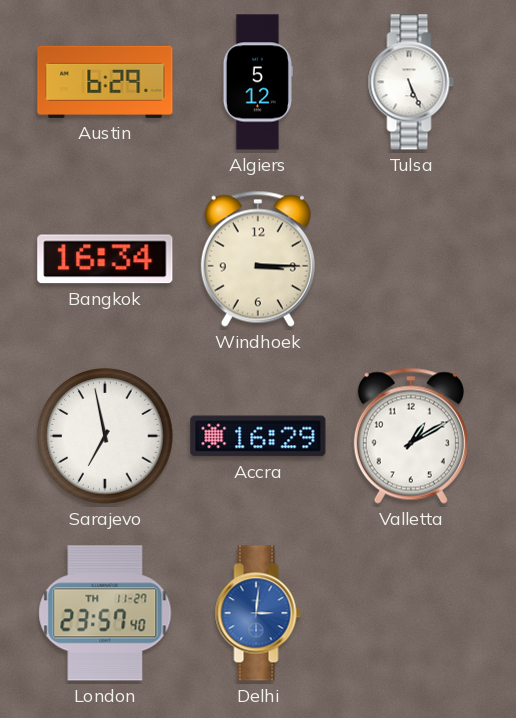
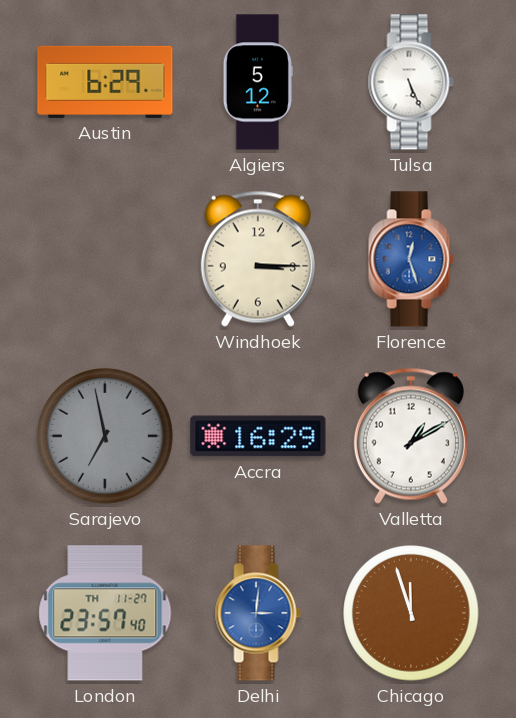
Bangkok: 16:34 -> none (105, 259)
Florence: none -> 12:27 (411, 259)
Sarajevo dial: white -> grey (105, 436)
Chicago: none -> 11:57 (411, 613)
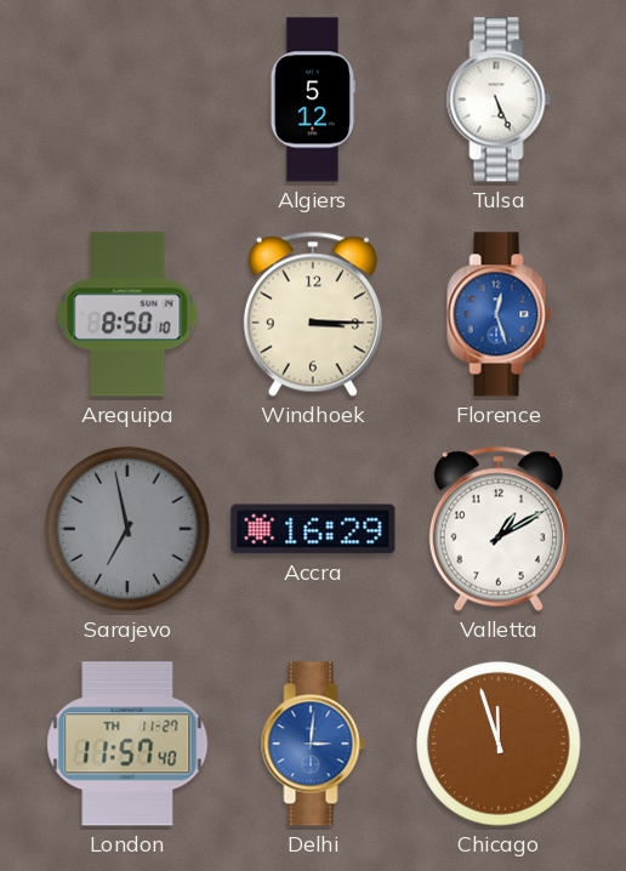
Austin: 6:29 -> none (105, 82)
Arequipa: none -> 8:50 (127, 314)
London: 23:57 -> 11:57 (127, 744)
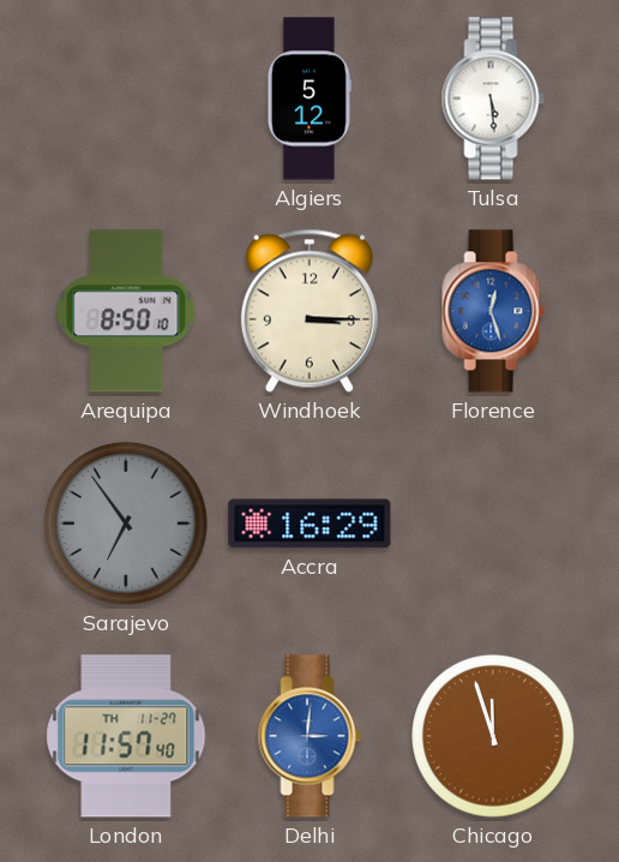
Tulsa: 5:26 -> 5:29 (493, 98)
Sarajevo: 6:58 -> 6:54 (126, 523)
Valletta: 1:10 -> none (499, 529)
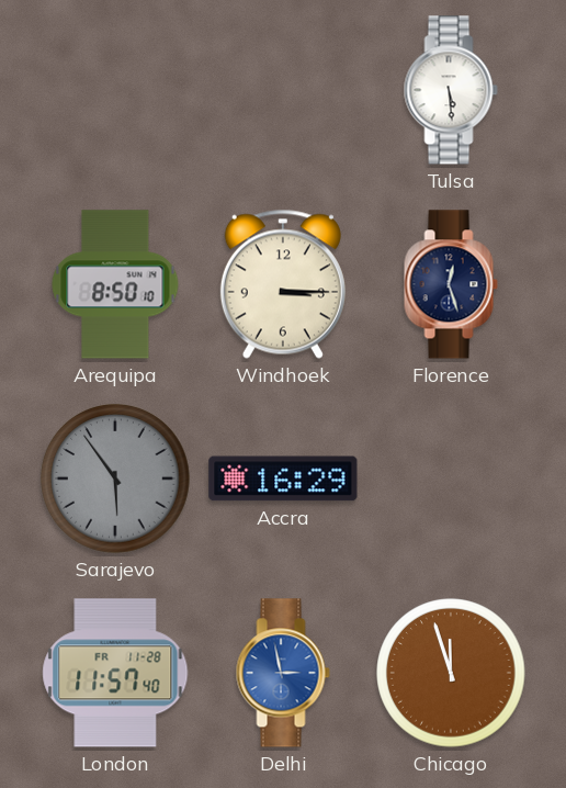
Algiers: 5:12 -> none (309, 98)
Florence dial: blue -> navy (451, 284)
Sarajevo: 6:54 -> 5:54 (115, 479)
London date: TH 11-27 -> FR 11-28 (115, 673)
Delhi: 3:01 -> 2:58 (283, 673)
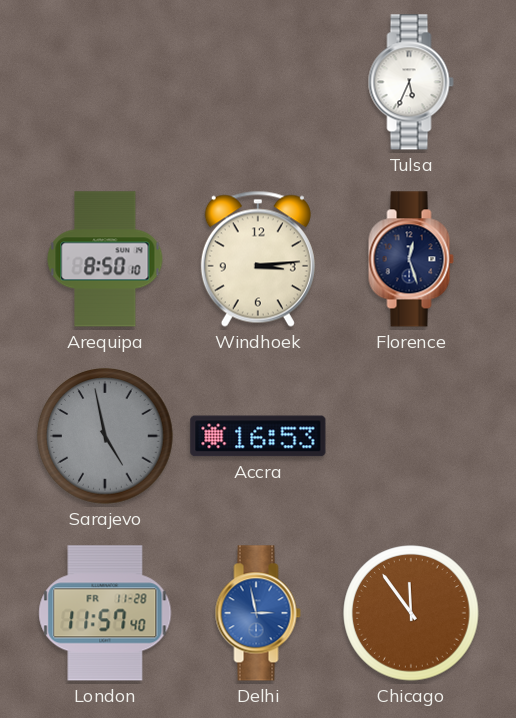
Tulsa: 5:29 -> 5:34 (411, 82)
Windhoek: 3:15 -> 3:14 (258, 259)
Sarajevo: 5:54 -> 4:58 (105, 436)
Accra: 16:29 -> 16:53 (258, 436)
Chicago: 11:57 -> 11:54 (411, 613)
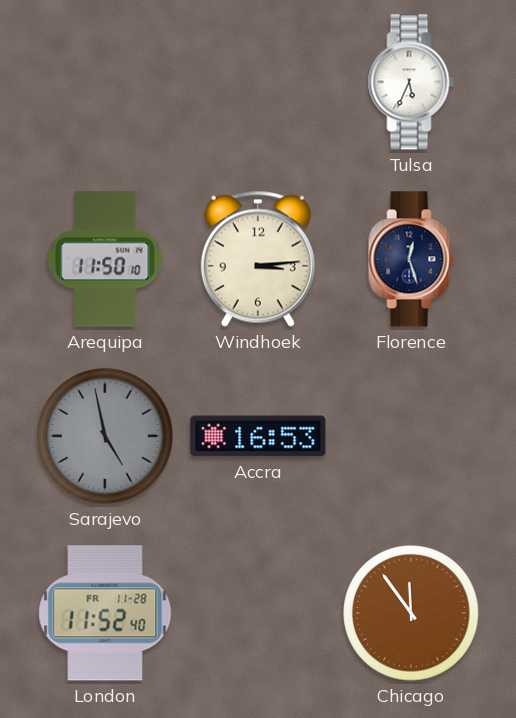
Arequipa: 8:50 -> 11:50 (105, 259)
London: 11:57 -> 11:52 (105, 613)
Delhi: 2:58 -> none (258, 613)
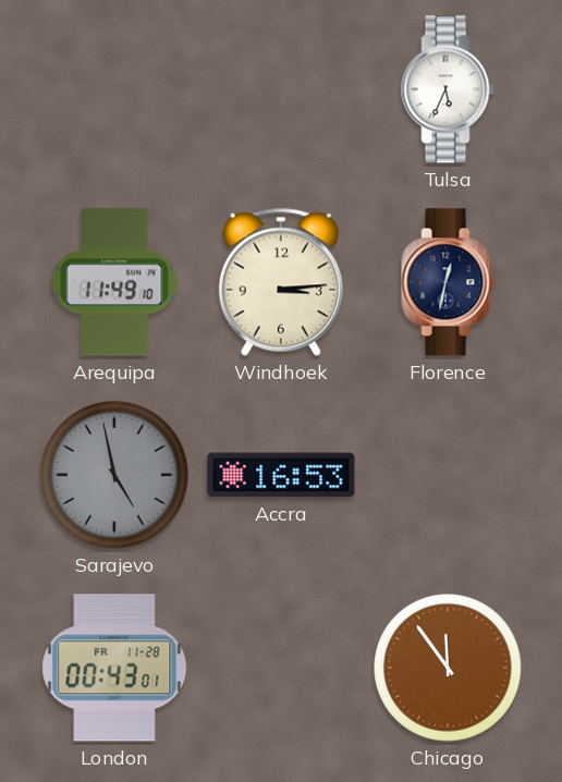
Arequipa: 11:50 -> 11:49 (114, 282)
Florence: 12:27 -> 12:32 (448, 282)
London: 11:52 -> 00:43 (114, 668)
